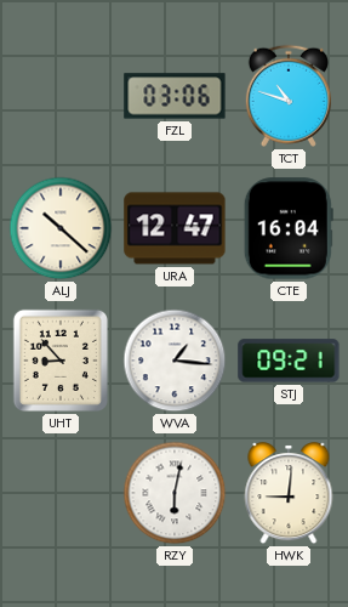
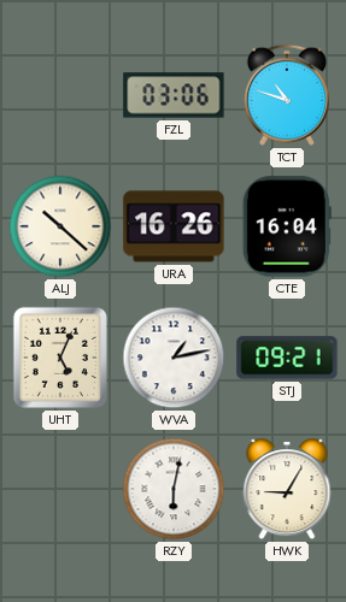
URA: 12:47 -> 16:26 (174, 226)
UHT: 8:53 -> 5:04 (60, 358)
WVA: 1:16 -> 1:13 (174, 358)
HWK: 9:01 -> 9:05 (287, 490)
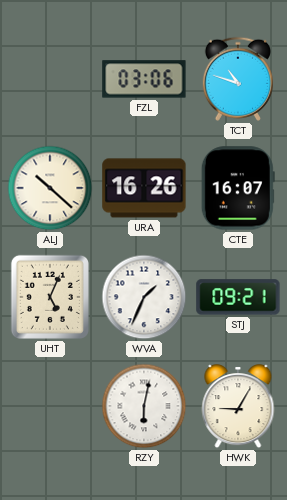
CTE: 16:04 -> 16:07 (238, 188)
WVA: 1:13 -> 1:34 (144, 297)
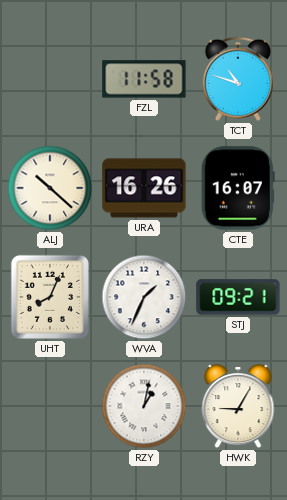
FZL: 03:06 -> 11:58 (144, 79)
UHT: 5:04 -> 8:04 (50, 297)
RZY: 6:02 -> 1:02 (144, 406)
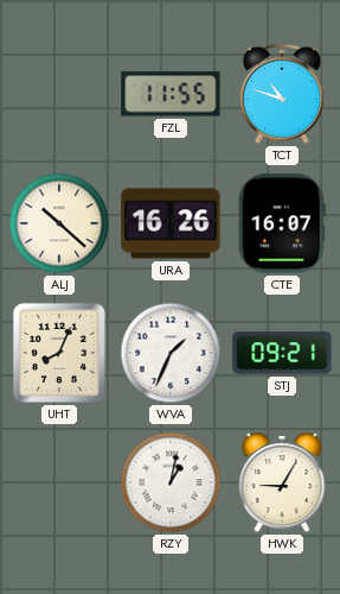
FZL: 11:58 -> 11:55 (171, 94)
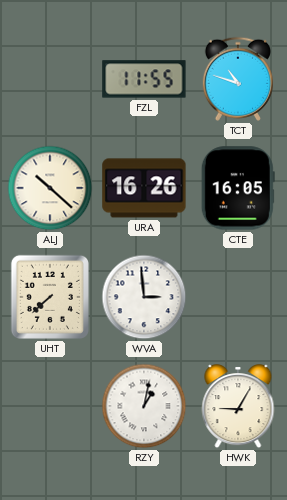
CTE: 16:07 -> 16:05 (238, 188)
UHT: 8:04 -> 7:38 (50, 297)
WVA: 1:34 -> 2:59 (144, 297)
STJ: 09:21 -> none (282, 353)
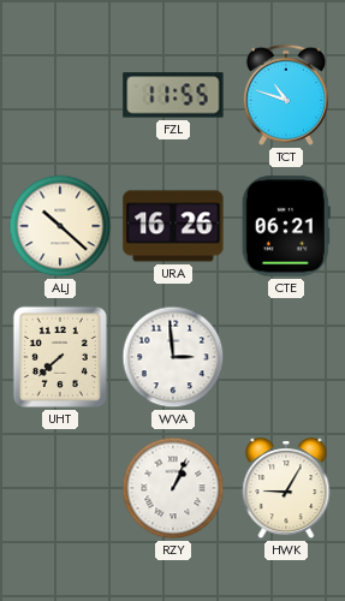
CTE: 16:05 -> 06:21 (286, 226)
RZY: 1:02 -> 1:04 (173, 488)
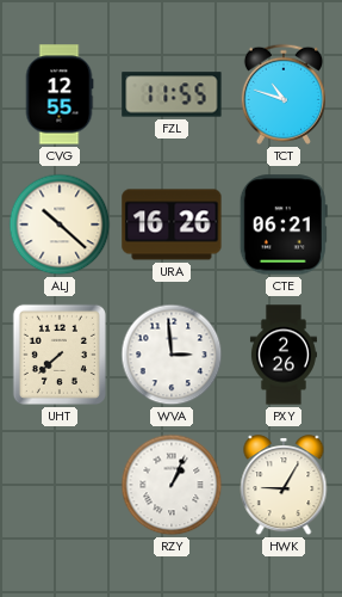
CVG: none -> 12:55 (60, 94)
PXY: none -> 2:26 (284, 355)
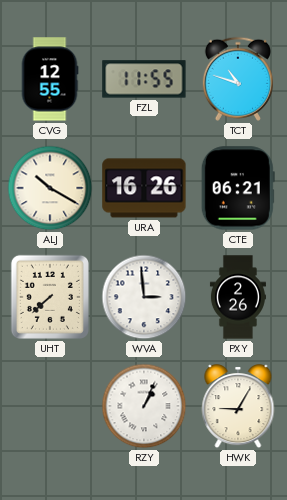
ALJ: 10:22 -> 10:20 (50, 188)
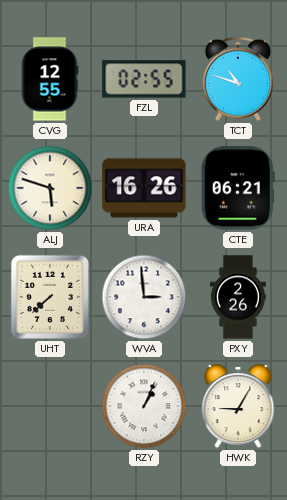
FZL: 11:55 -> 02:55 (144, 79)
ALJ: 10:20 -> 5:48 (50, 188)
